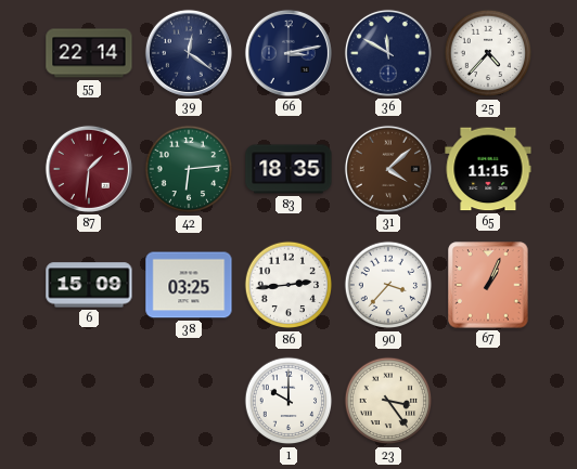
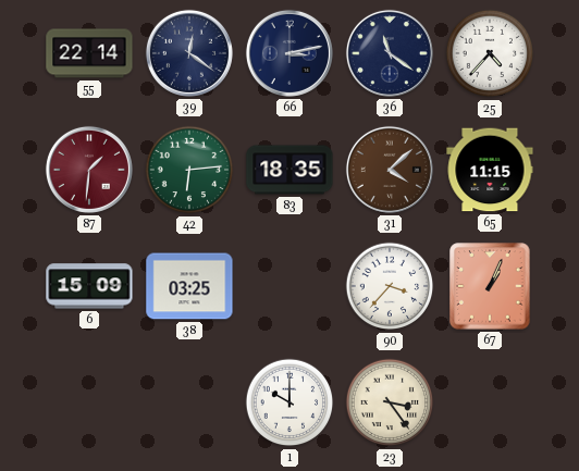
36: 11:50 -> 11:21 (390, 53)
86: 2:44 -> none (288, 285)
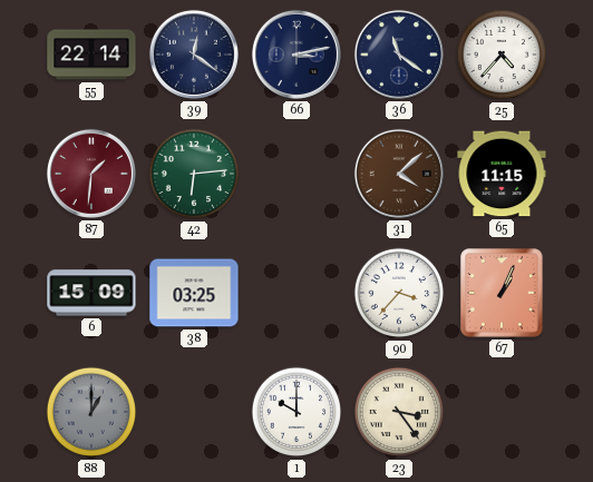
83: 18:35 -> none (289, 170)
88: none -> 1:00 (91, 412)
